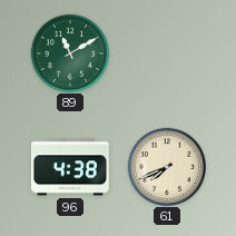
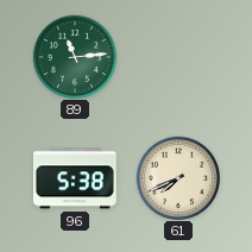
89: 11:10 -> 11:14 (74, 56)
96: 4:38 -> 5:38 (75, 178)
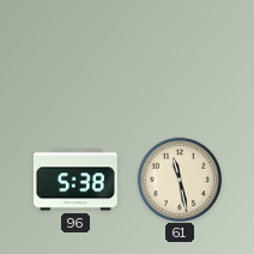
89: 11:14 -> none (74, 56)
61: 7:41 -> 11:28 (179, 179)
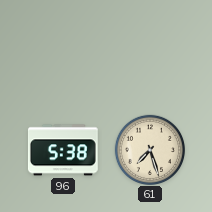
61: 11:28 -> 7:27 (149, 149)
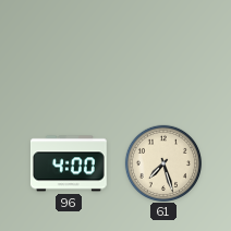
96: 5:38 -> 4:00 (69, 163)
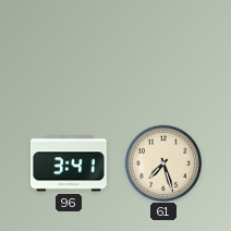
96: 4:00 -> 3:41 (69, 163)
